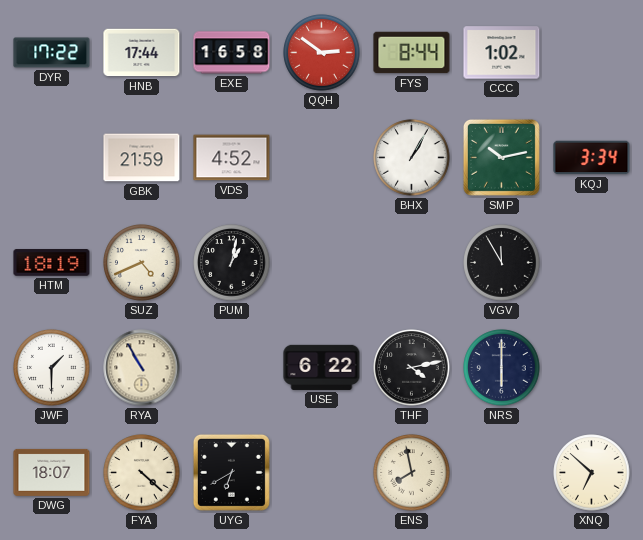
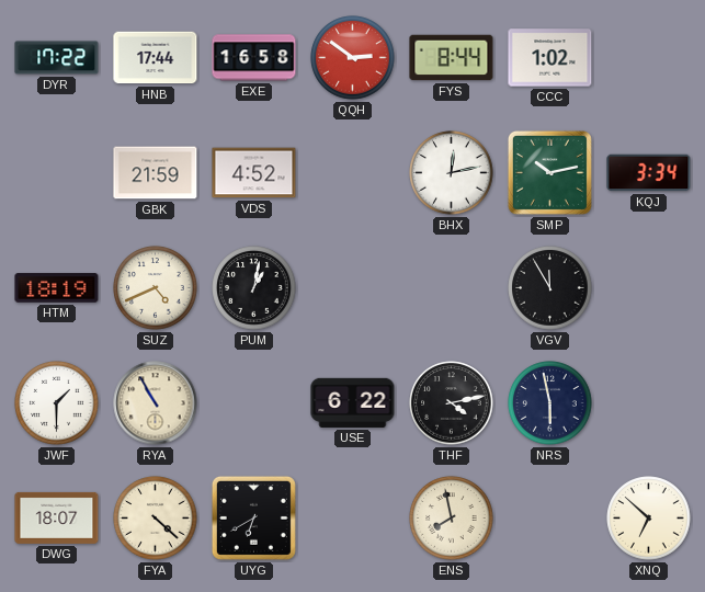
BHX: 1:05 -> 12:13 (452, 173)
NRS: 6:00 -> 5:58 (550, 403)
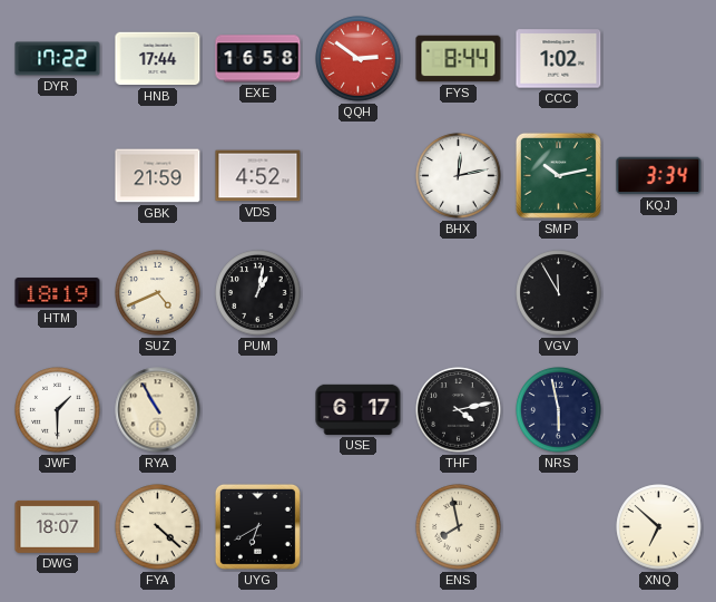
USE: 6:22 -> 6:17 (359, 409)
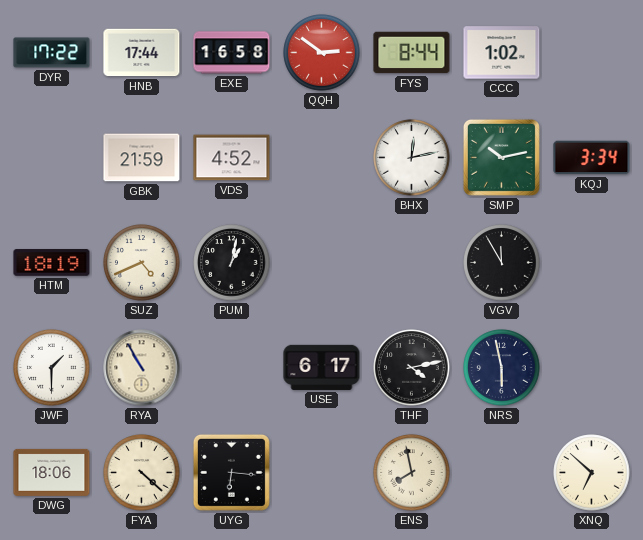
DWG: 18:07 -> 18:06 (52, 472)
UYG: 6:40 -> 6:16 (231, 472)
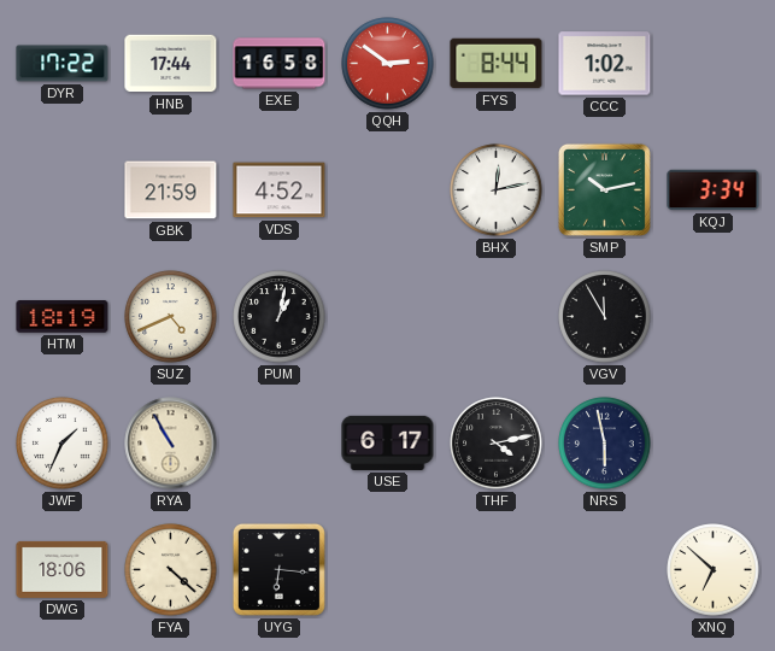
JWF: 1:30 -> 1:34 (63, 444)
ENS: 7:58 -> none (412, 473)
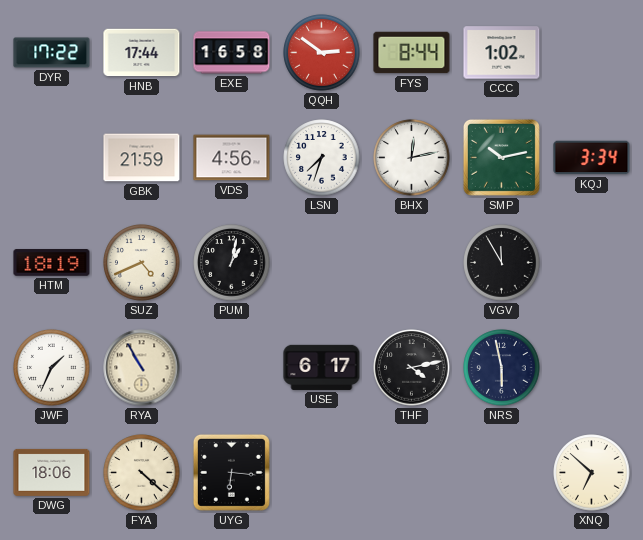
VDS: 4:52 -> 4:56 (232, 158)
LSN: none -> 7:33 (322, 158)
